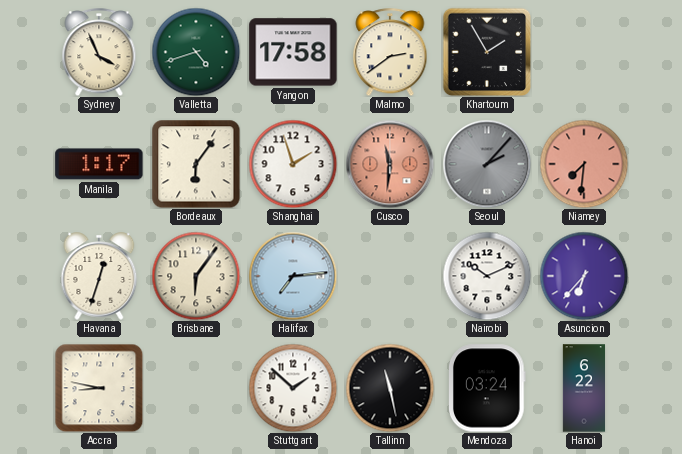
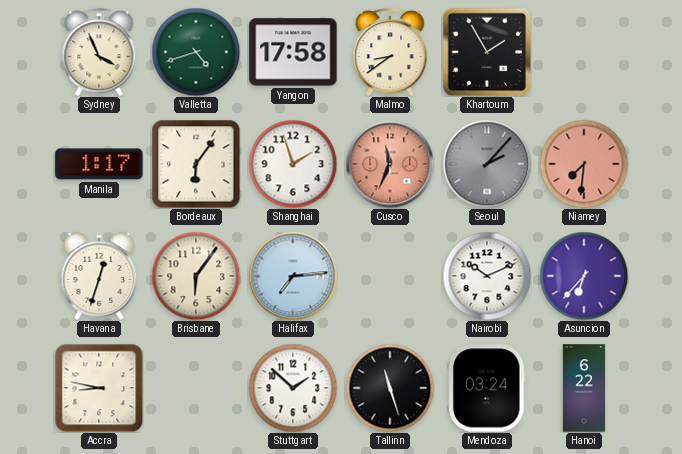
Malmo: 2:39 -> 8:39 (390, 52)
Cusco: 11:31 -> 11:34 (390, 164)
Tallinn: 11:28 -> 11:27 (390, 388)
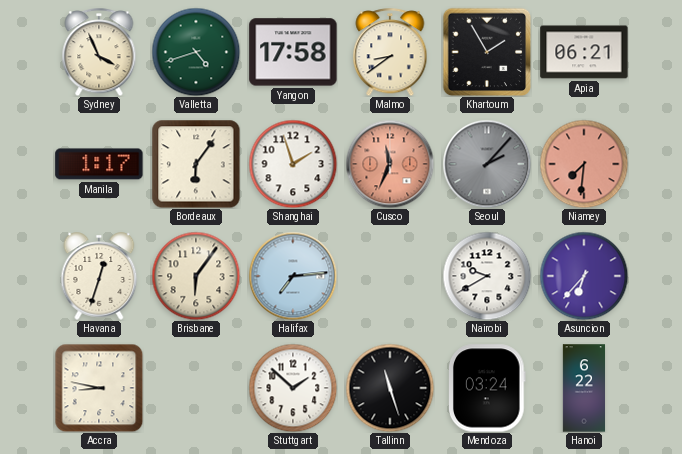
Apia: none -> 06:21 (584, 52)
Nairobi: 10:11 -> 9:40 (487, 276)
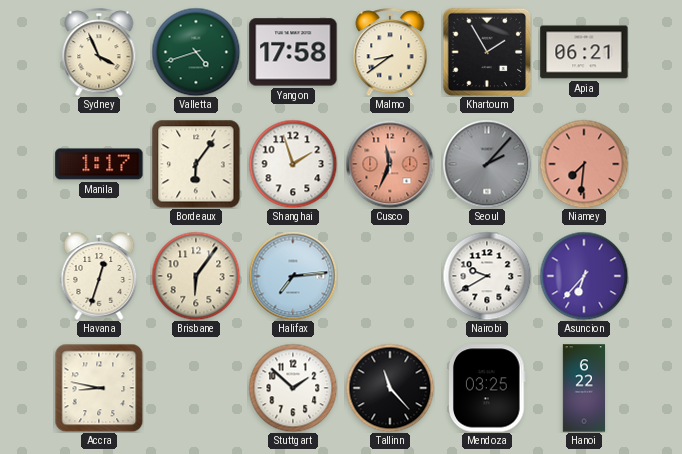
Tallinn: 11:27 -> 11:23 (390, 388)
Mendoza: 03:24 -> 03:25 (488, 388)
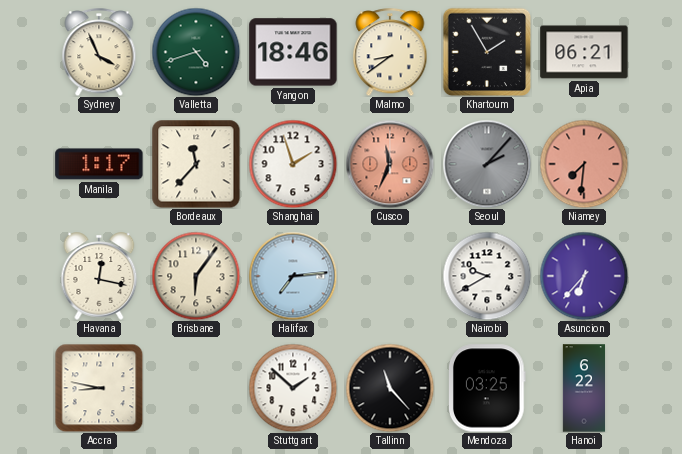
Yangon: 17:58 -> 18:46 (293, 52)
Bordeaux: 6:06 -> 11:37 (196, 164)
Havana: 12:33 -> 12:17 (99, 276)
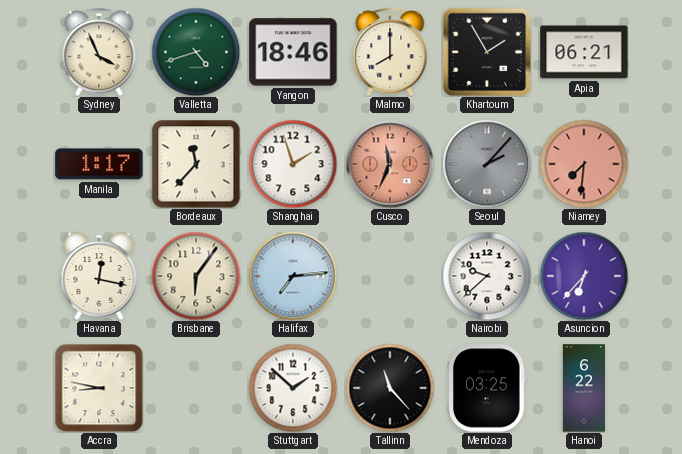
Malmo: 8:39 -> 8:00 (390, 52)
Nairobi: 9:40 -> 9:38 (487, 276)
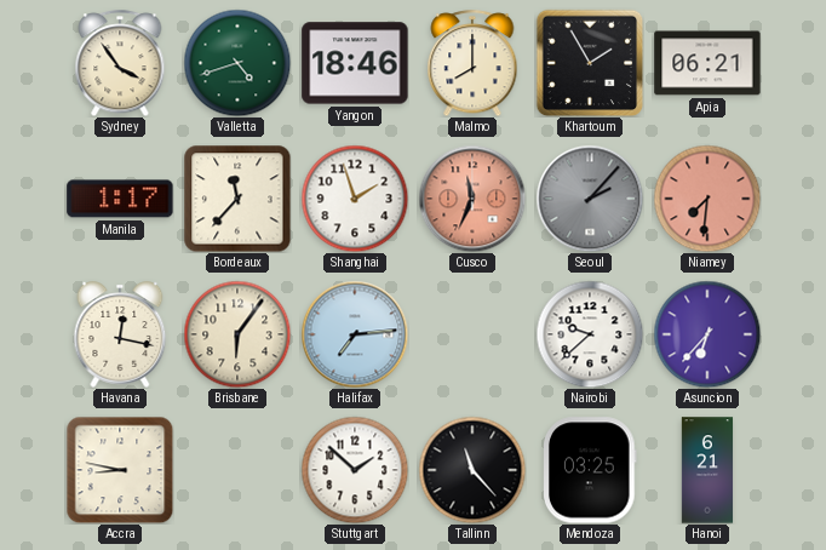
Sydney: 3:56 -> 3:54 (120, 63)
Hanoi: 6:22 -> 6:21 (707, 470)
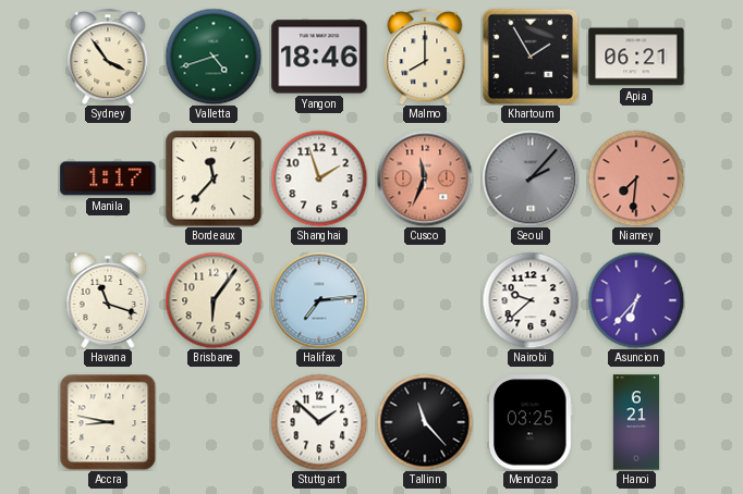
Havana: 12:17 -> 11:18 (108, 300)
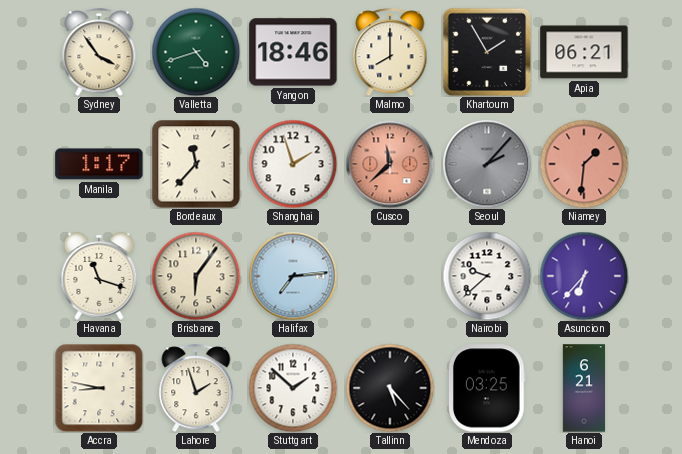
Cusco: 11:34 -> 11:38 (390, 164)
Niamey: 7:31 -> 1:31 (584, 164)
Lahore: none -> 1:57 (196, 388)
Tallinn: 11:23 -> 5:23 (390, 388)
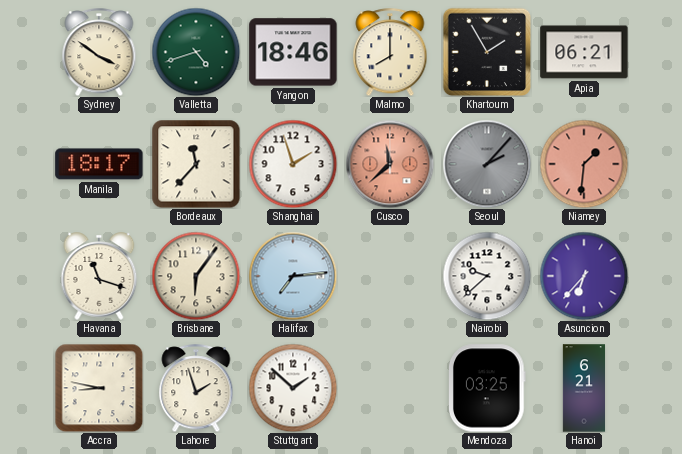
Sydney: 3:54 -> 3:51 (99, 52)
Manila: 1:17 -> 18:17 (99, 164)
Tallinn: 5:23 -> none (390, 388)
